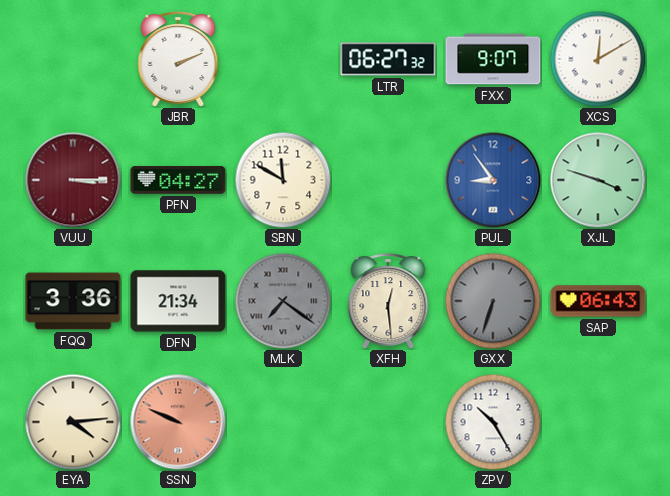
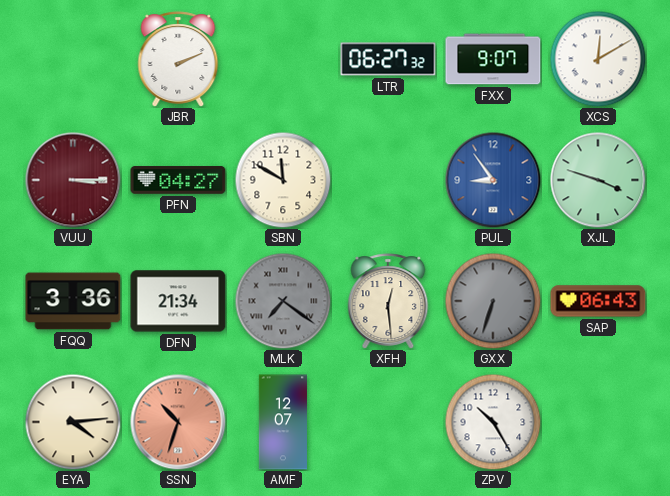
SSN: 9:49 -> 10:33 (178, 422)
AMF: none -> 12:07 (282, 422)
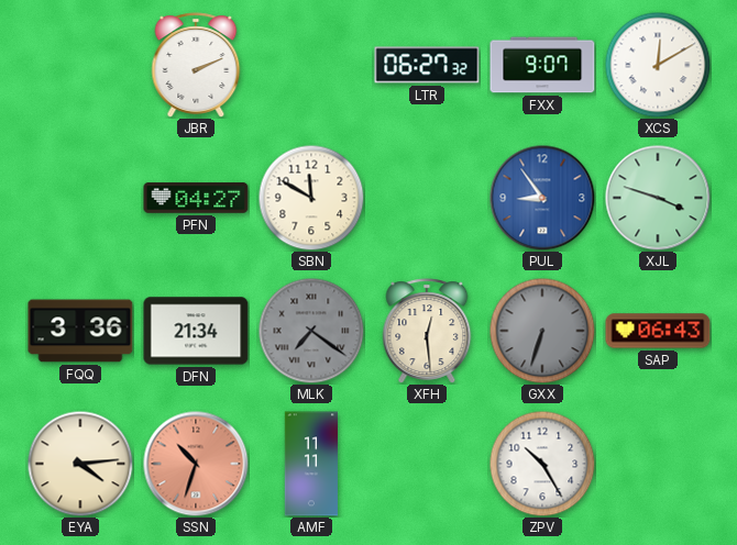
VUU: 3:15 -> none (73, 180)
AMF: 12:07 -> 11:11 (310, 464)
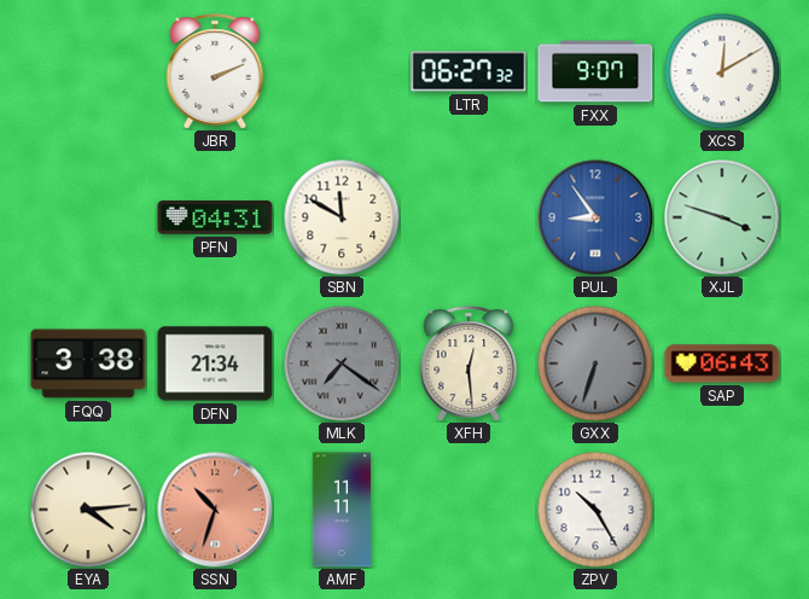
PFN: 04:27 -> 04:31 (215, 217)
FQQ: 3:36 -> 3:38 (88, 364)
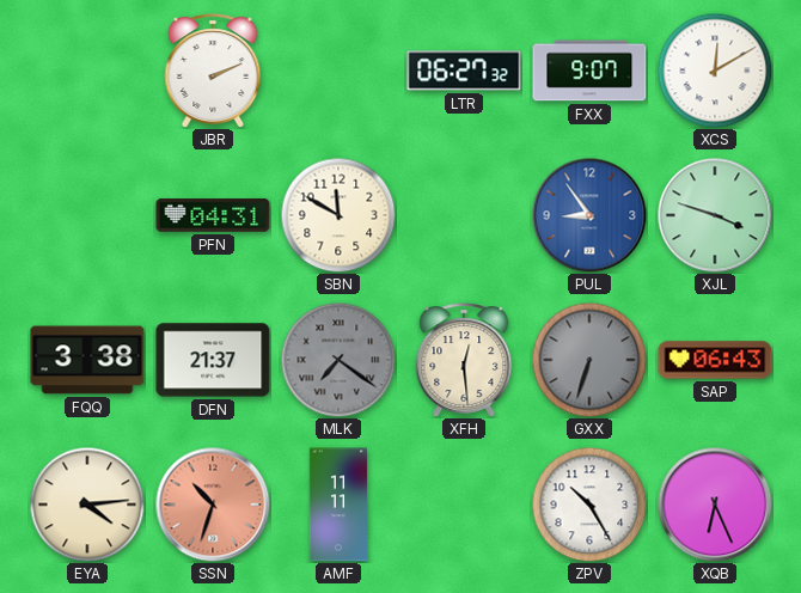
DFN: 21:34 -> 21:37 (213, 360)
XQB: none -> 6:26 (715, 505)
